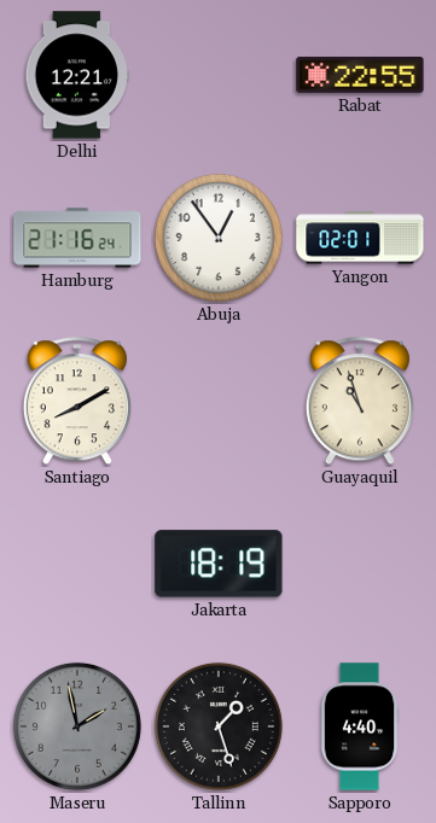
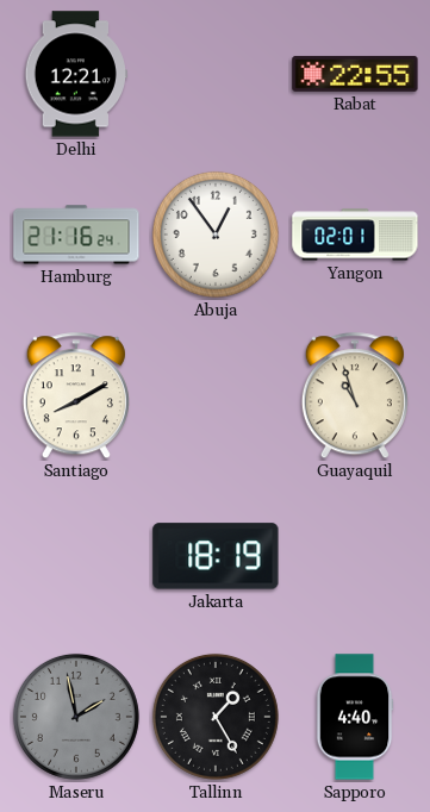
Tallinn: 1:27 -> 1:25 (216, 717)
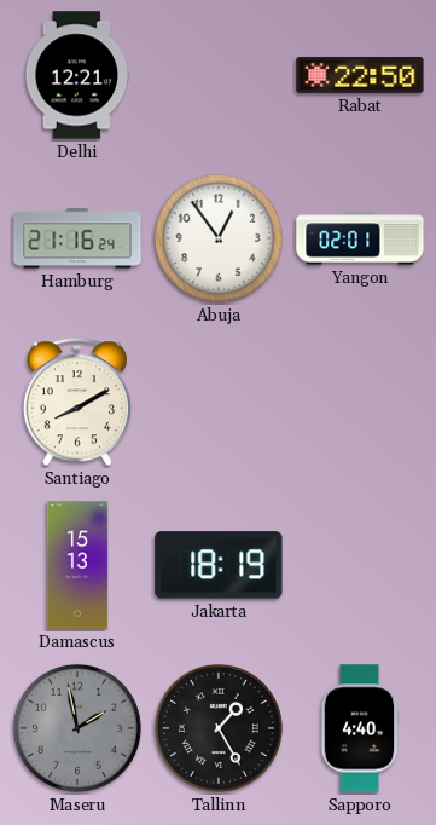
Rabat: 22:55 -> 22:50 (360, 75)
Guayaquil: 10:57 -> none (355, 396)
Damascus: none -> 15:13 (77, 565)
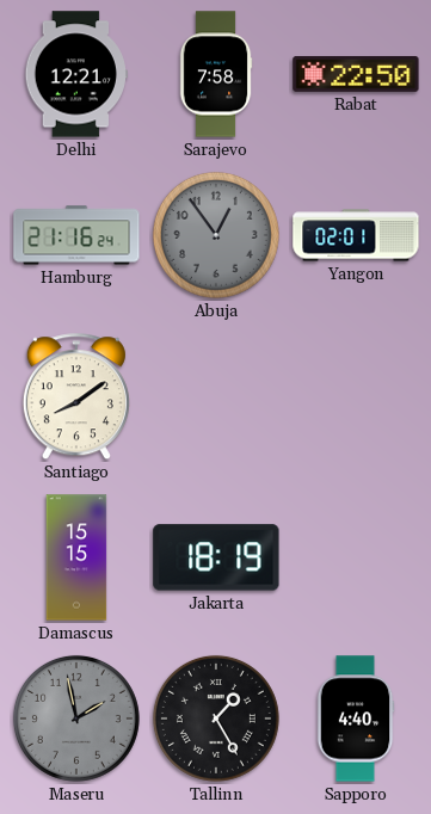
Sarajevo: none -> 7:58 (216, 74)
Abuja dial: white -> grey (216, 235)
Santiago: 8:10 -> 8:09 (76, 397)
Damascus: 15:13 -> 15:15 (76, 557)
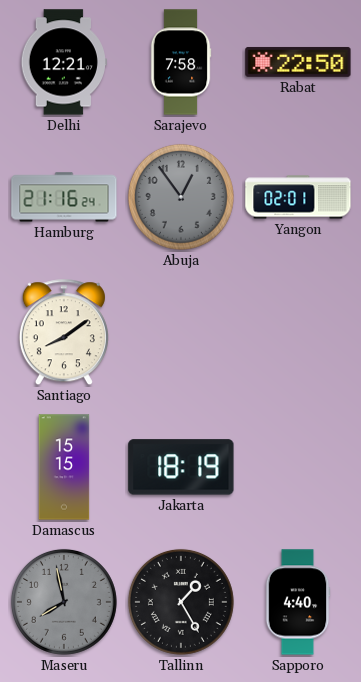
Maseru: 1:58 -> 7:58 (64, 602)
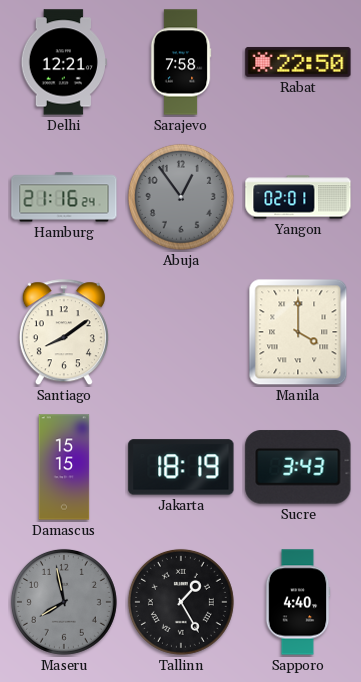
Manila: none -> 4:00 (298, 332)
Sucre: none -> 3:43 (298, 467)
